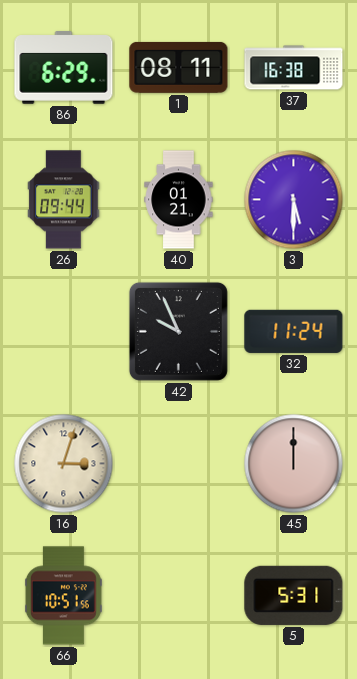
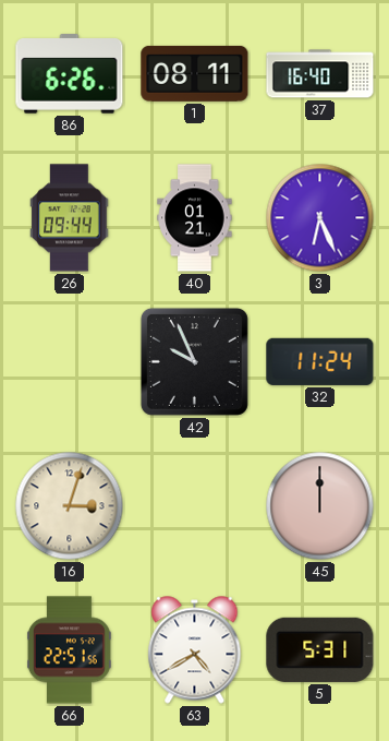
86: 6:29 -> 6:26 (70, 74)
37: 16:38 -> 16:40 (320, 74)
3: 5:30 -> 6:26 (320, 218)
66: 10:51 -> 22:51 (69, 650)
63: none -> 4:40 (195, 650)
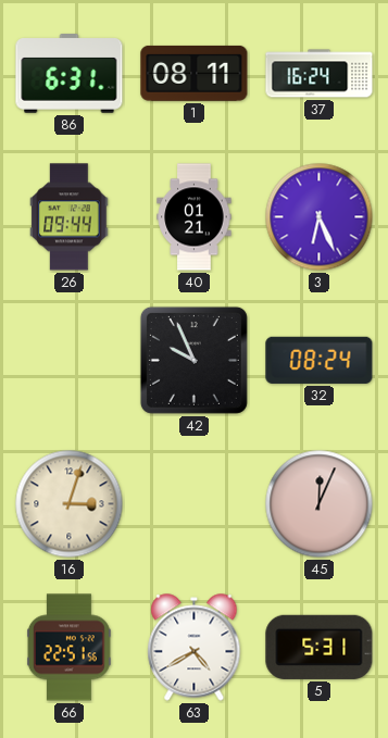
86: 6:26 -> 6:31 (70, 74)
37: 16:40 -> 16:24 (320, 74)
32: 11:24 -> 08:24 (320, 360)
45: 12:00 -> 12:04 (320, 504)
